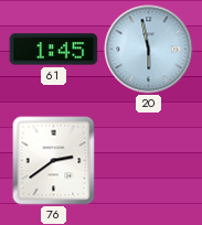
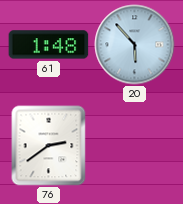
61: 1:45 -> 1:48 (49, 45)
20: 5:58 -> 5:53 (135, 45)
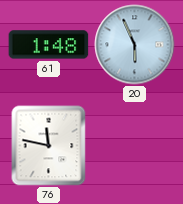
20: 5:53 -> 5:56 (135, 45)
76: 2:39 -> 11:47 (49, 146)
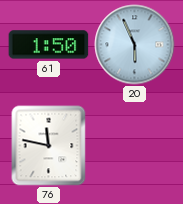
61: 1:48 -> 1:50 (49, 45)
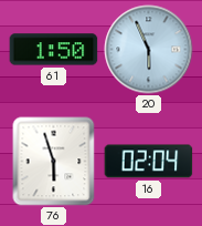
76: 11:47 -> 5:57 (54, 162)
16: none -> 02:04 (149, 162)
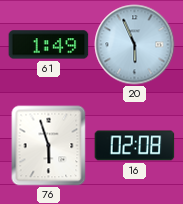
61: 1:50 -> 1:49 (49, 45)
16: 02:04 -> 02:08 (135, 146)
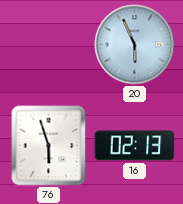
61: 1:49 -> none (49, 45)
16: 02:08 -> 02:13 (135, 146)
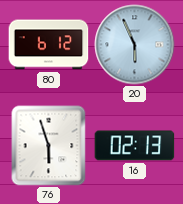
80: none -> 6:12 (49, 45)
